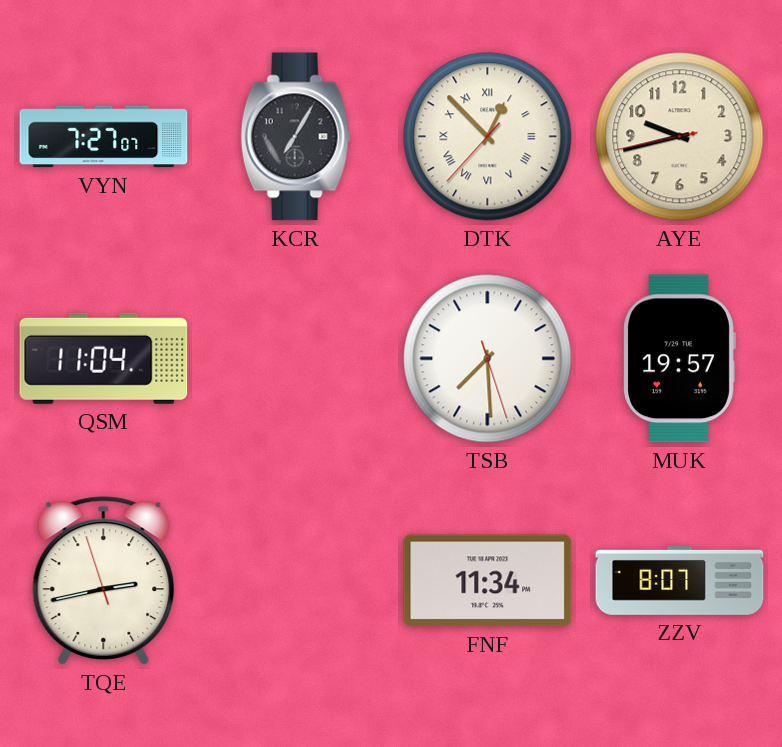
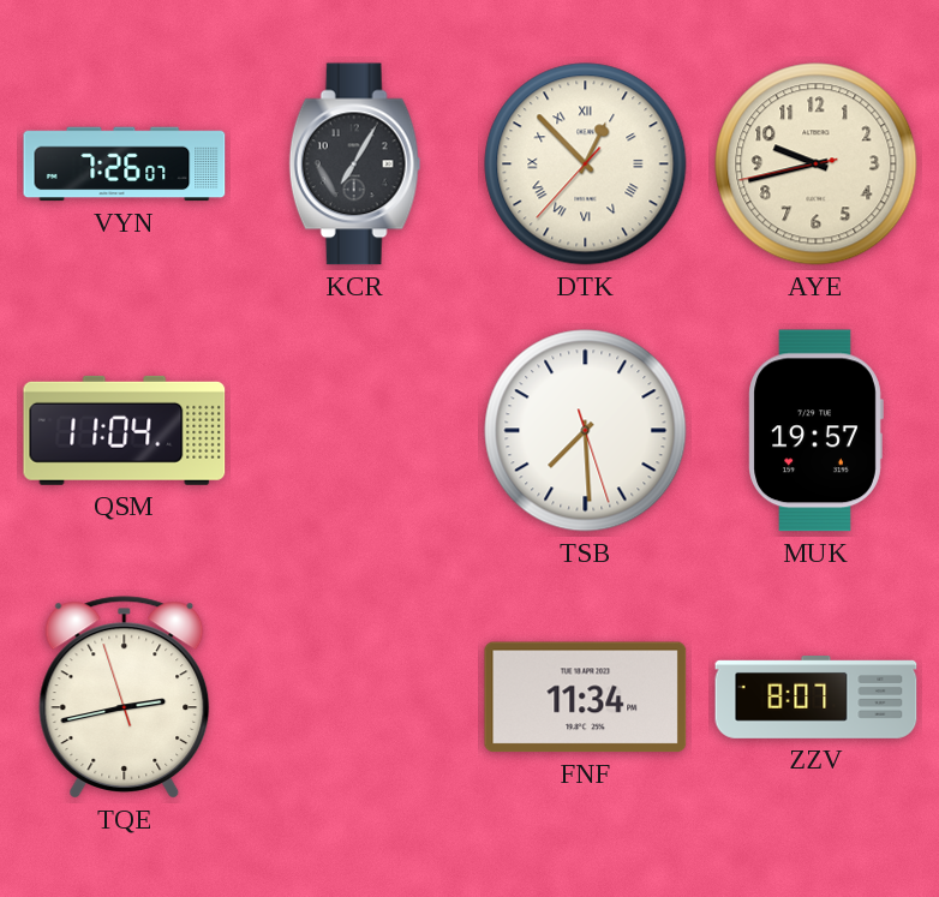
VYN: 7:27 -> 7:26 (125, 165)
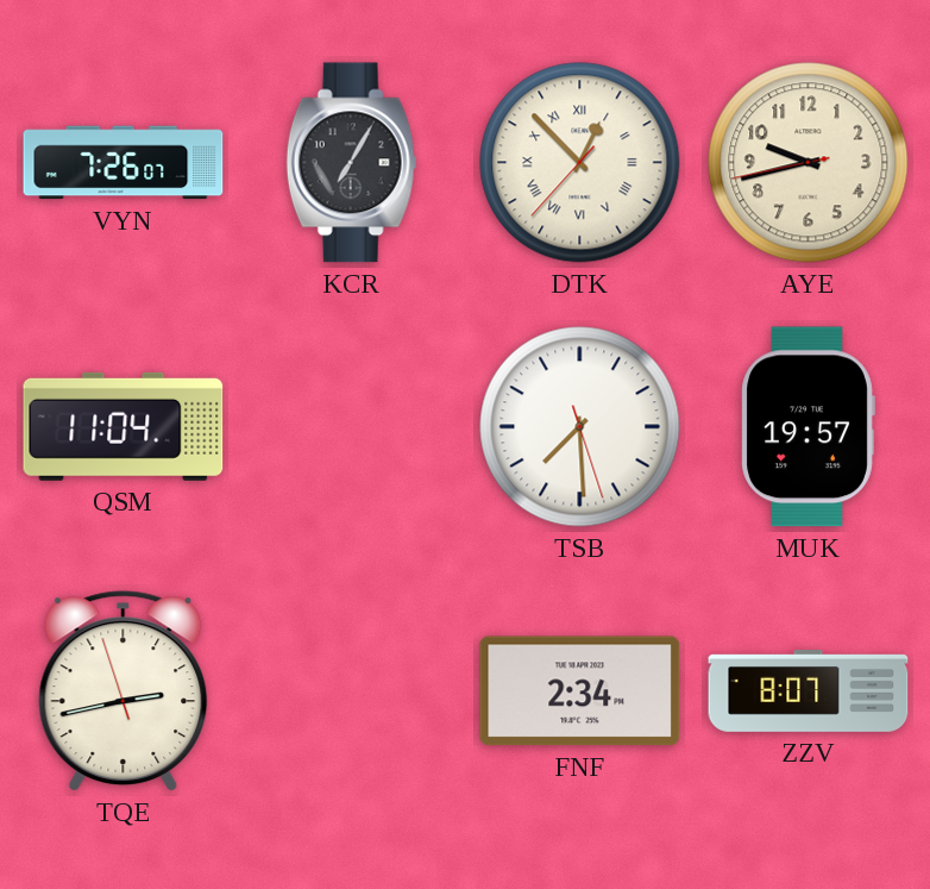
FNF: 11:34 -> 2:34 (580, 691)
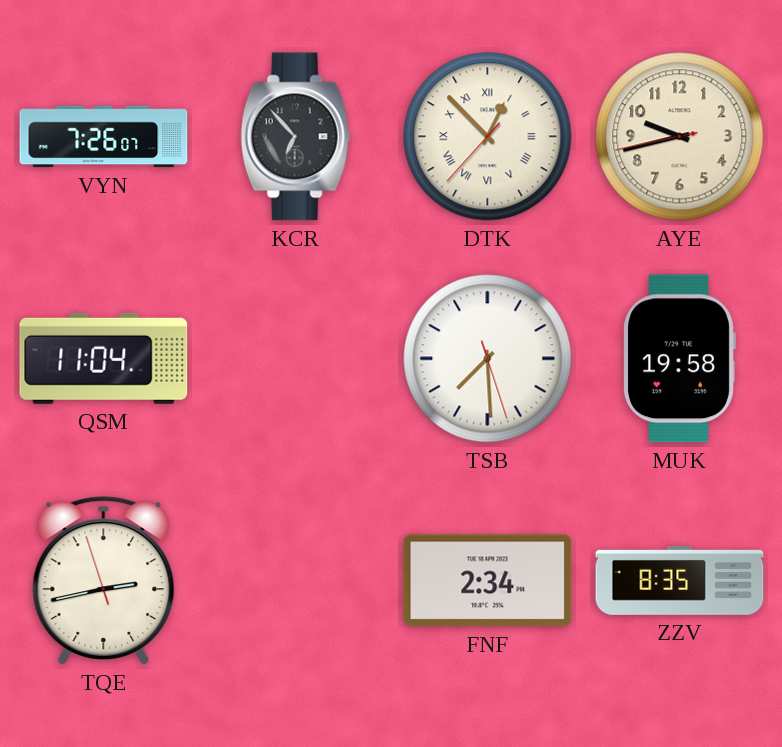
KCR: 7:05 -> 6:53 (296, 137)
MUK: 19:57 -> 19:58 (679, 359)
ZZV: 8:07 -> 8:35 (680, 581)
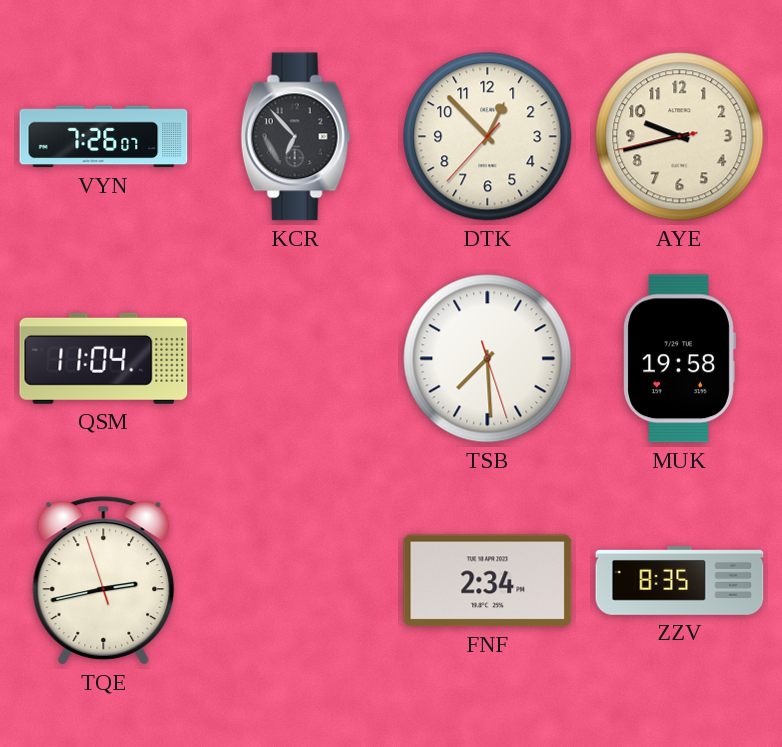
DTK numerals: Roman -> Arabic (488, 137)
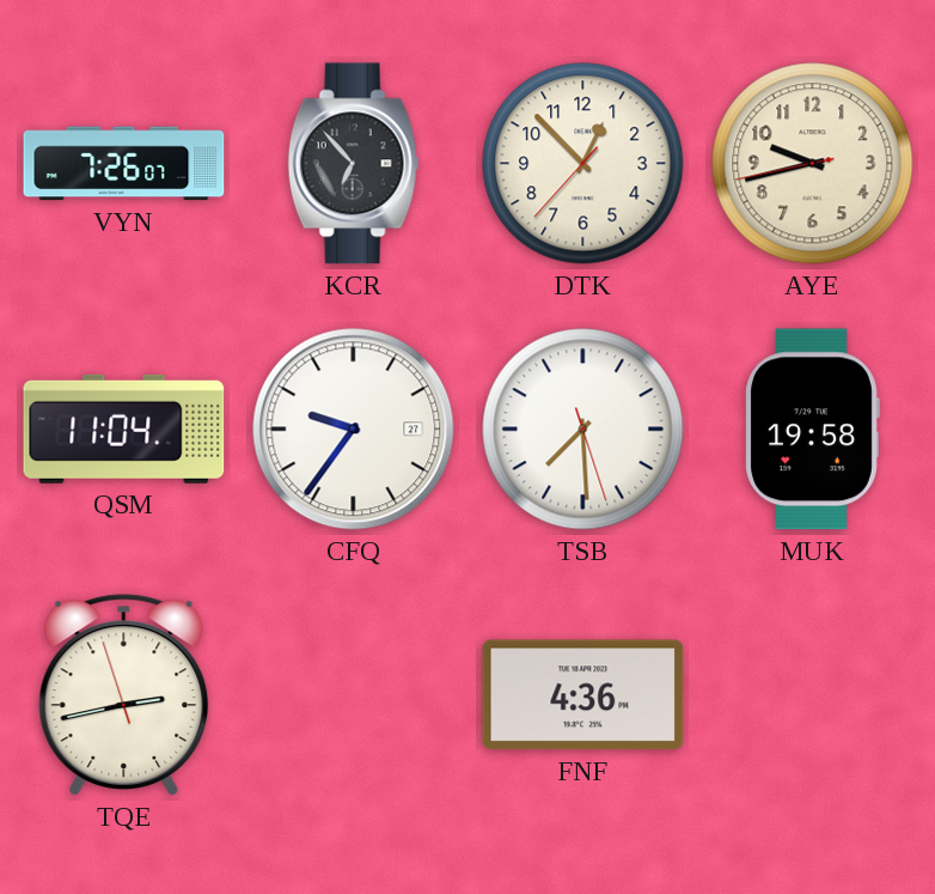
CFQ: none -> 9:36 (354, 430)
FNF: 2:34 -> 4:36 (583, 695)
ZZV: 8:35 -> none (680, 581)
